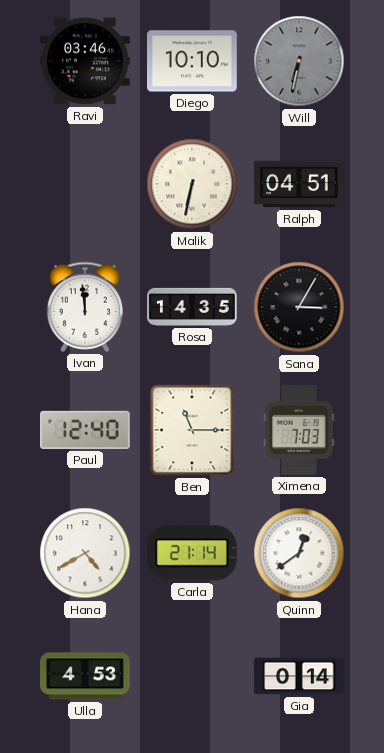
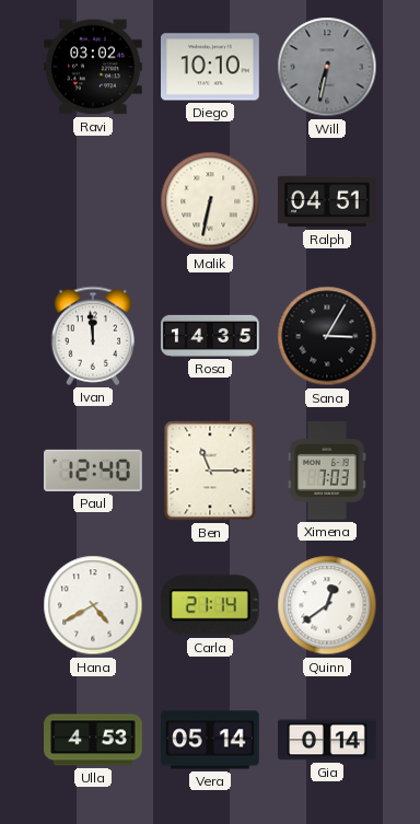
Ravi: 03:46 -> 03:02 (94, 67)
Vera: none -> 05:14 (211, 740)
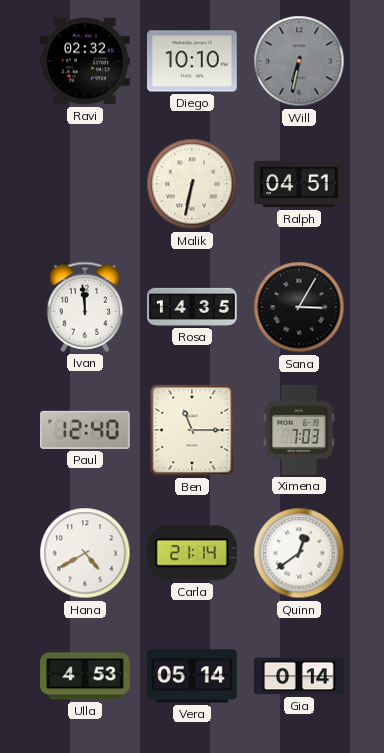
Ravi: 03:02 -> 02:32 (86, 61)
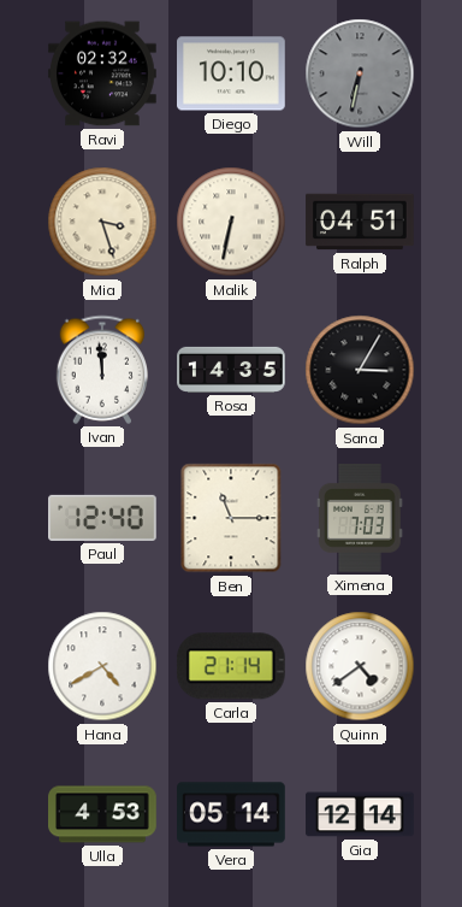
Mia: none -> 3:27 (102, 222)
Quinn: 12:39 -> 4:39 (360, 666)
Gia: 0:14 -> 12:14 (360, 814)
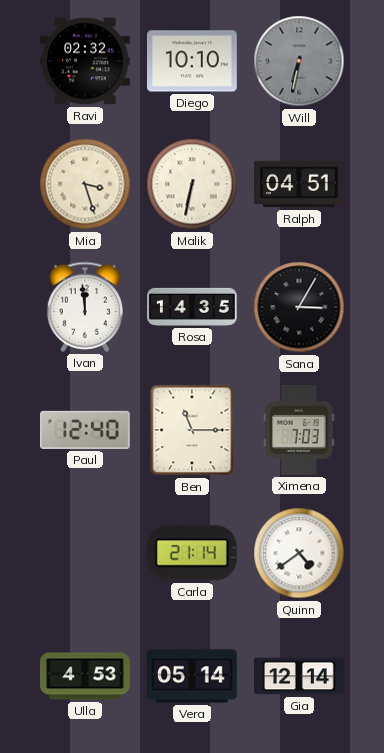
Hana: 4:40 -> none (102, 666)
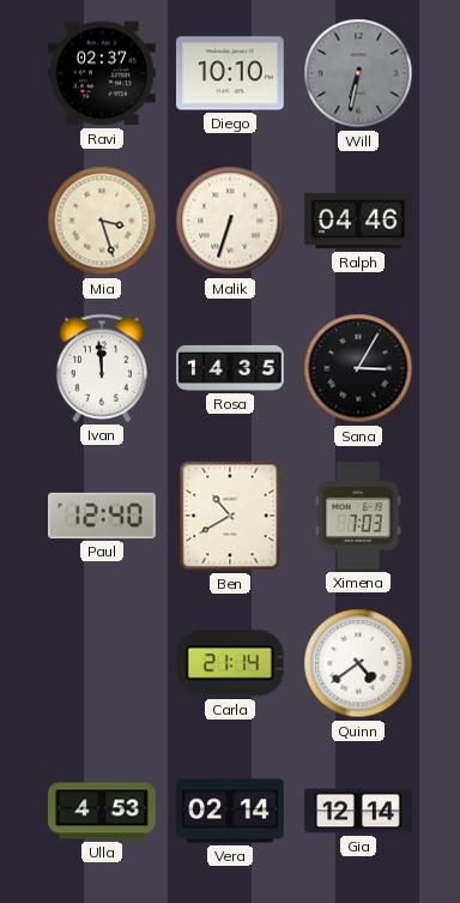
Ravi: 02:32 -> 02:37 (103, 73)
Malik: 6:32 -> 6:33 (230, 221)
Ralph: 04:51 -> 04:46 (358, 221)
Ben: 11:15 -> 10:40 (230, 516)
Vera: 05:14 -> 02:14 (231, 811)
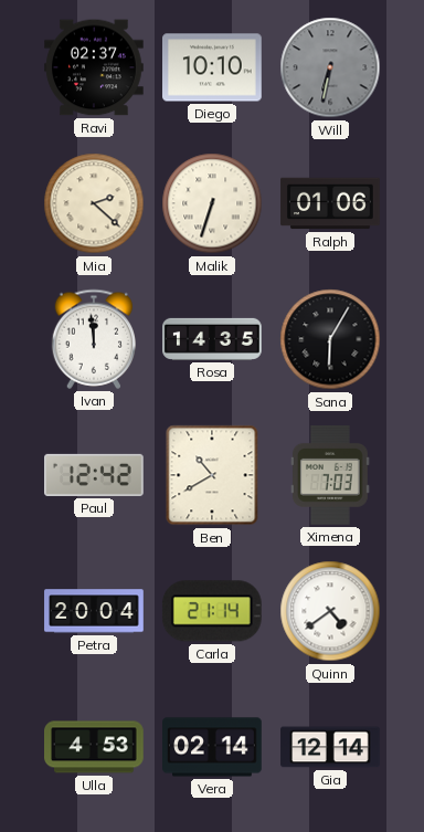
Mia: 3:27 -> 2:22 (94, 203)
Ralph: 04:46 -> 01:06 (330, 203)
Sana: 3:05 -> 6:05 (330, 339)
Paul: 12:40 -> 12:42 (95, 475)
Petra: none -> 20:04 (94, 611)
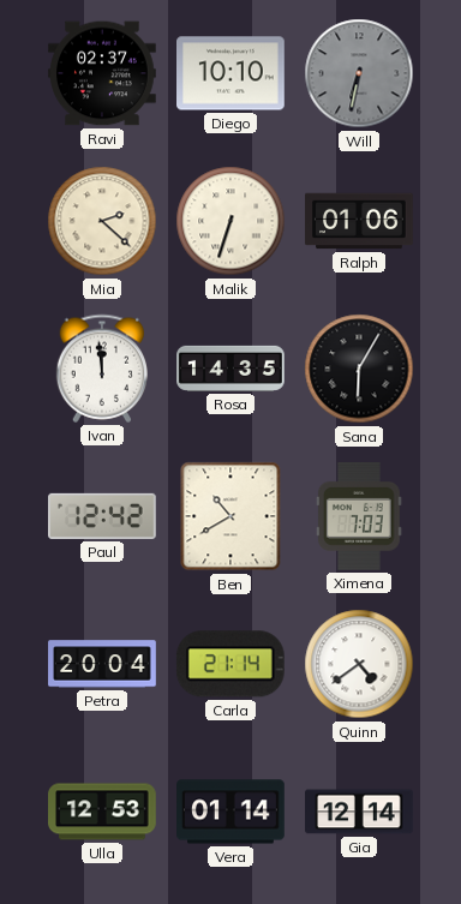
Ulla: 4:53 -> 12:53 (102, 812)
Vera: 02:14 -> 01:14 (232, 812)
